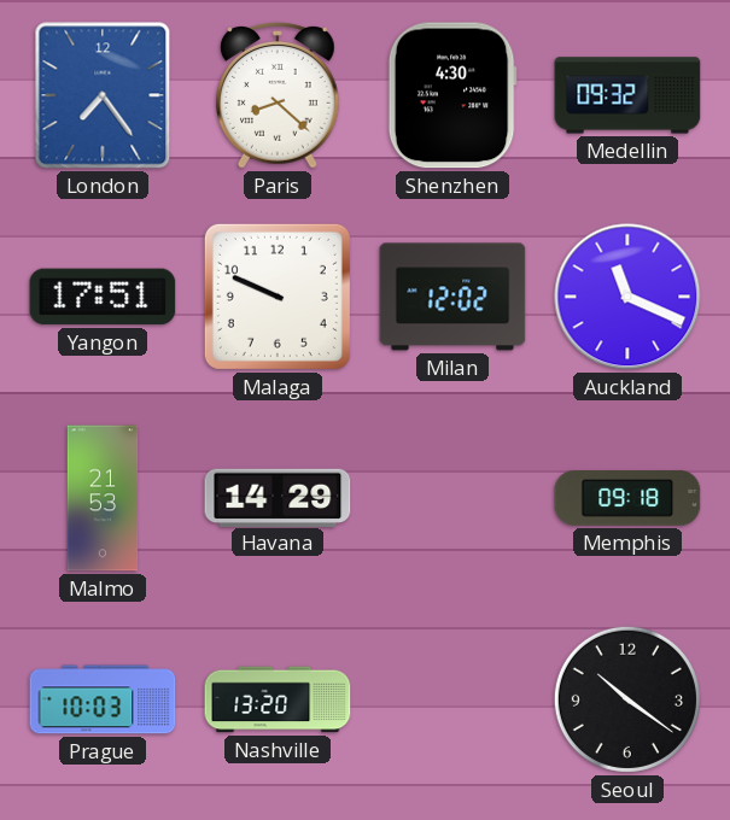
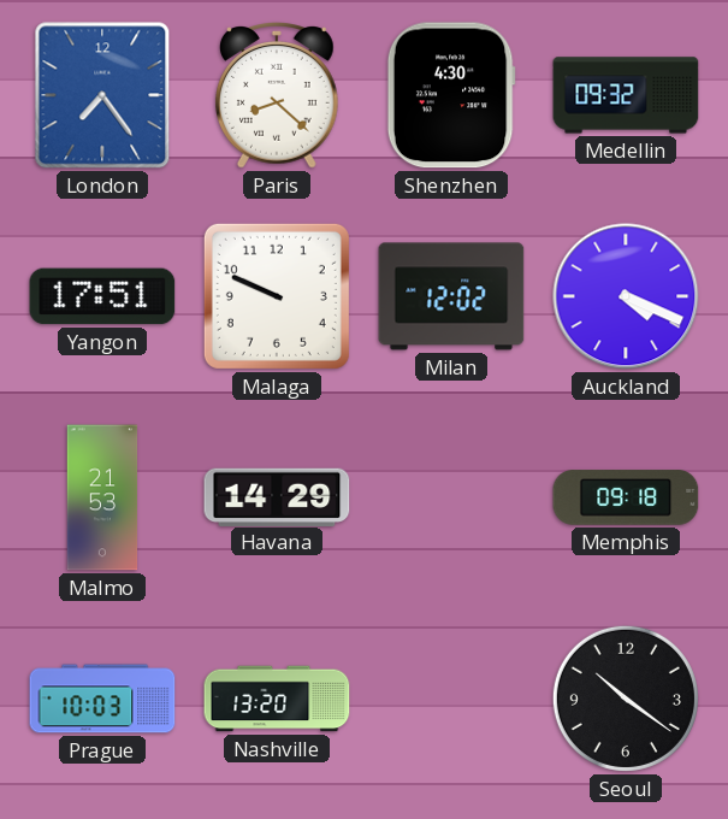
Auckland: 11:19 -> 4:19 (626, 296)
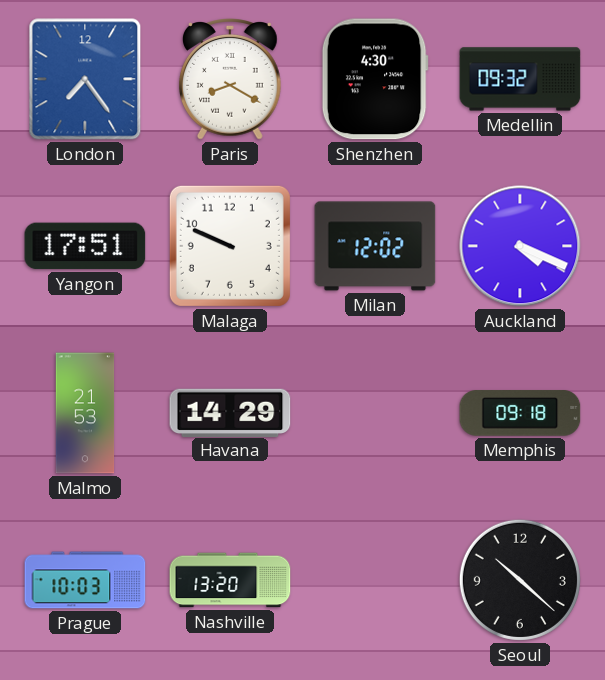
Paris: 8:22 -> 8:20 (230, 80)
Seoul: 10:21 -> 10:22 (520, 580)
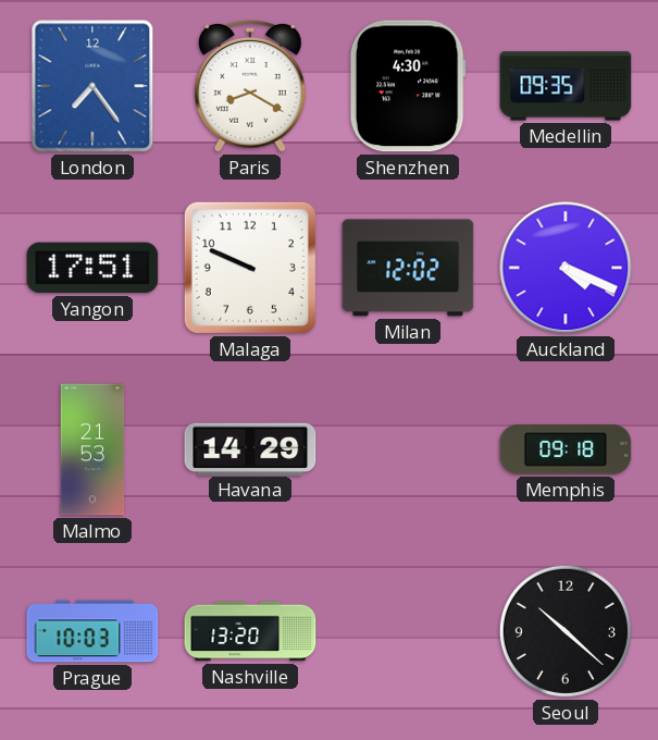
Medellin: 09:32 -> 09:35 (566, 86)
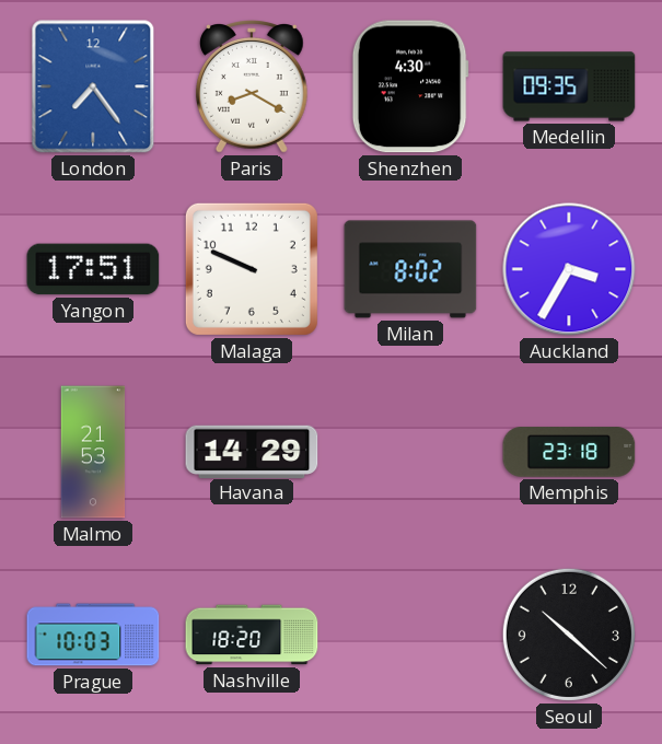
Milan: 12:02 -> 8:02 (410, 269)
Auckland: 4:19 -> 3:35 (569, 269)
Memphis: 09:18 -> 23:18 (569, 452)
Nashville: 13:20 -> 18:20 (252, 635)
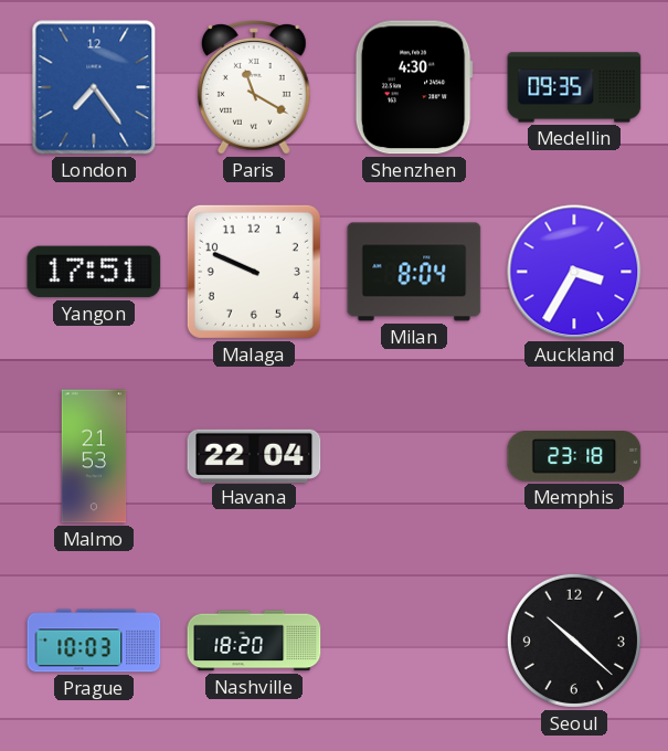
Paris: 8:20 -> 11:20 (254, 88)
Milan: 8:02 -> 8:04 (414, 272)
Havana: 14:29 -> 22:04 (254, 455)
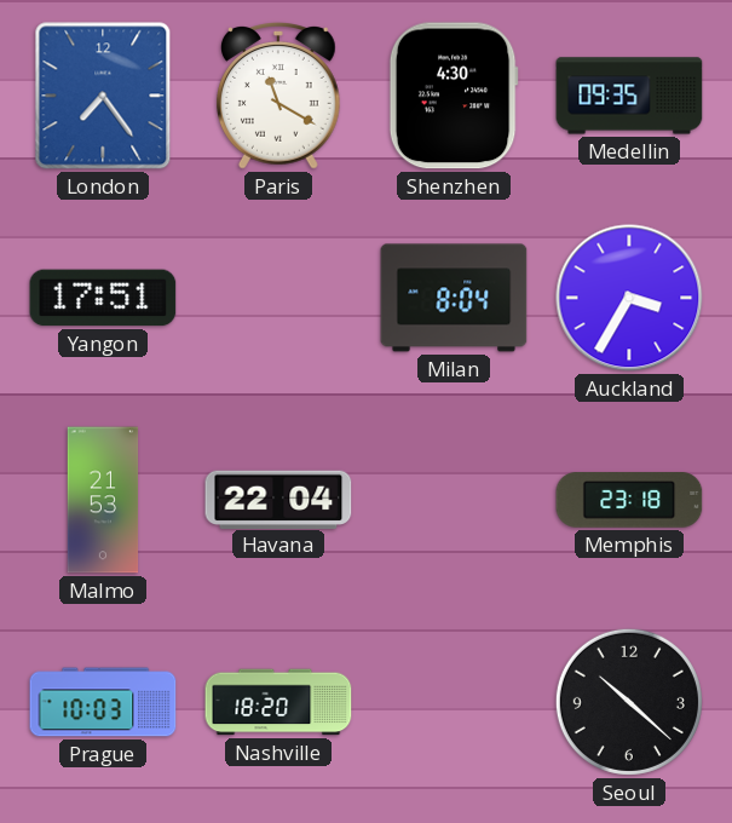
Malaga: 9:49 -> none (254, 272)
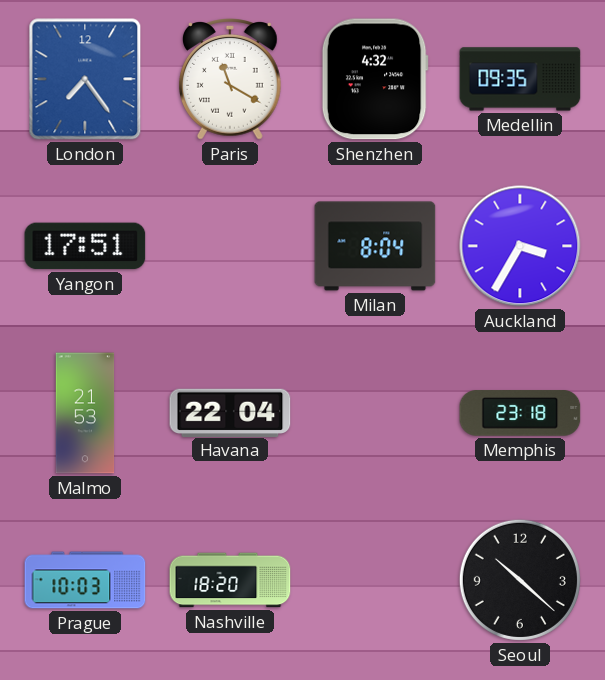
Shenzhen: 4:30 -> 4:32 (375, 79)
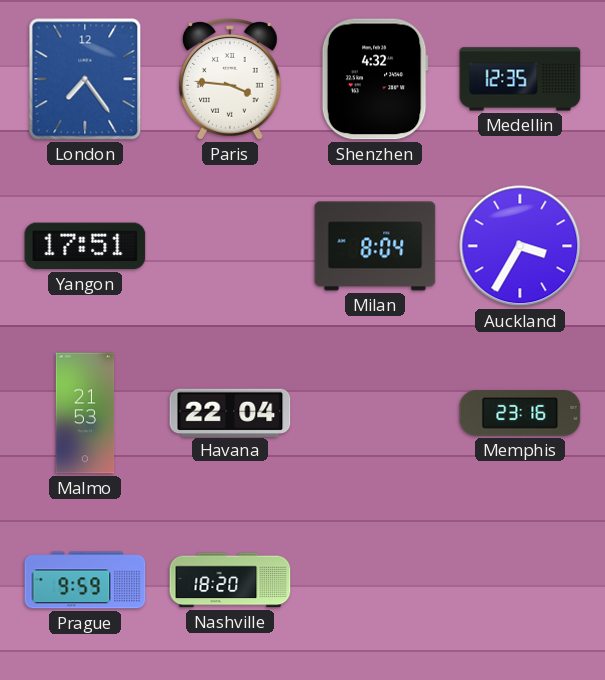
Paris: 11:20 -> 3:46 (230, 80)
Medellin: 09:35 -> 12:35 (520, 79)
Memphis: 23:18 -> 23:16 (520, 413)
Prague: 10:03 -> 9:59 (85, 580)
Seoul: 10:22 -> none (520, 580)
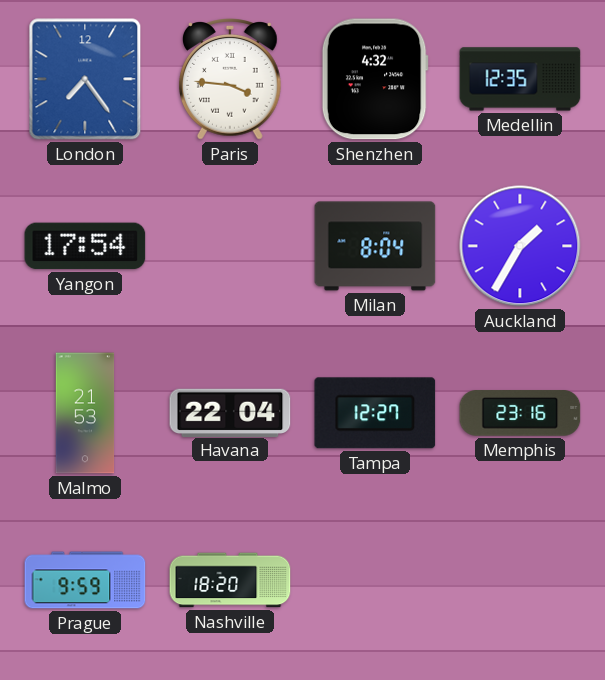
Yangon: 17:51 -> 17:54 (85, 246)
Auckland: 3:35 -> 1:35 (520, 246)
Tampa: none -> 12:27 (375, 413)
